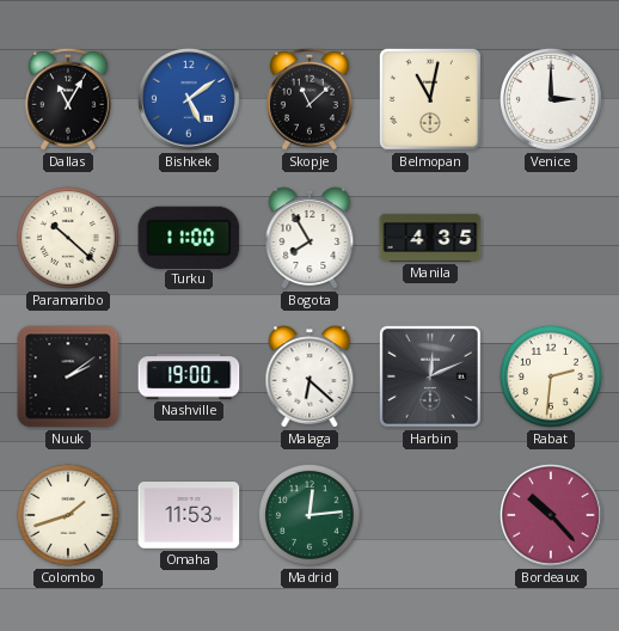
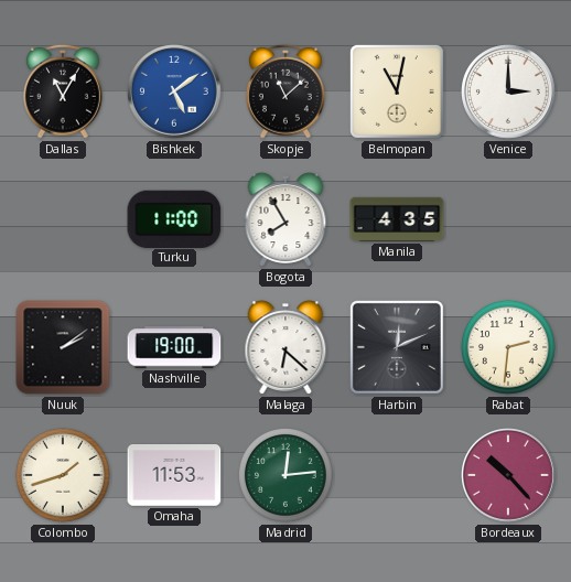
Paramaribo: 10:22 -> none (68, 238)
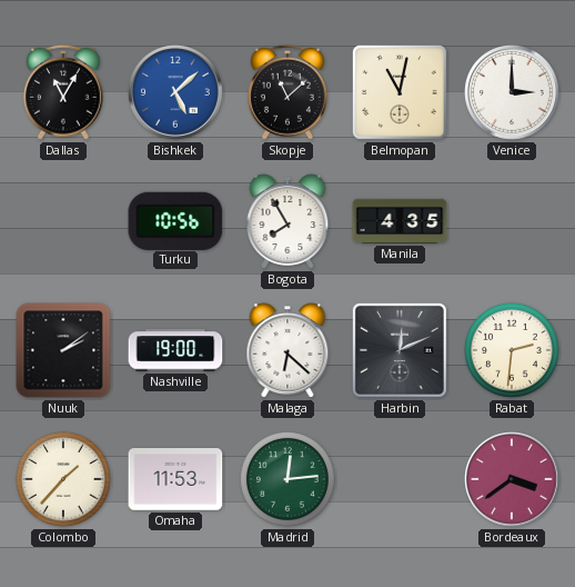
Bishkek: 5:09 -> 5:08 (175, 92)
Turku: 11:00 -> 10:56 (175, 220)
Colombo: 1:42 -> 1:37 (63, 479)
Bordeaux: 10:23 -> 3:39 (512, 479)
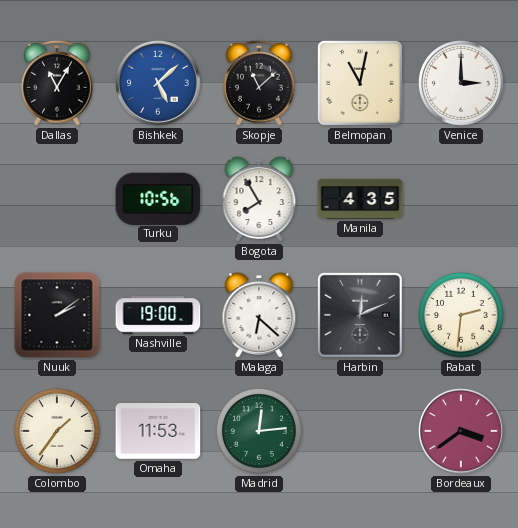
Colombo: 1:37 -> 1:36 (57, 431)
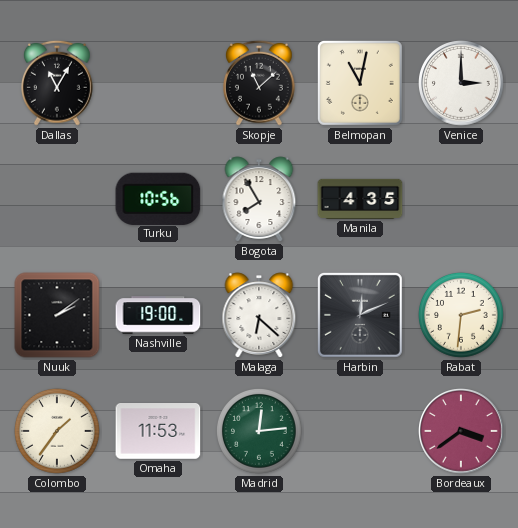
Bishkek: 5:08 -> none (158, 83)
